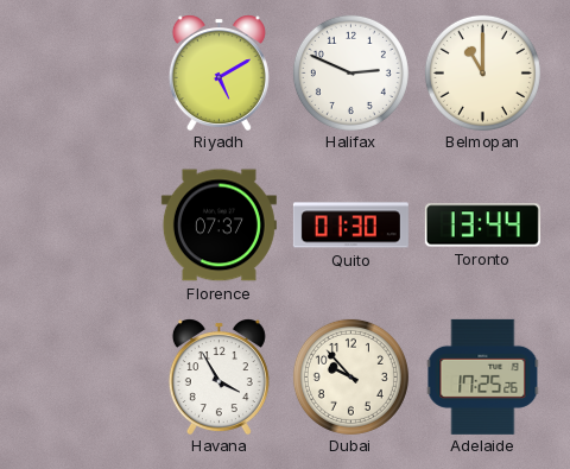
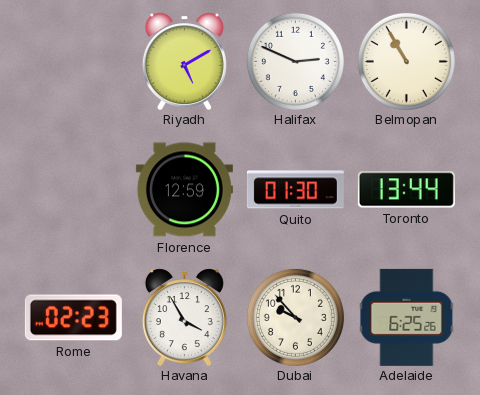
Belmopan: 11:00 -> 10:55 (406, 61)
Florence: 07:37 -> 12:59 (184, 190)
Rome: none -> 02:23 (73, 318)
Adelaide: 17:25 -> 6:25 (407, 317)
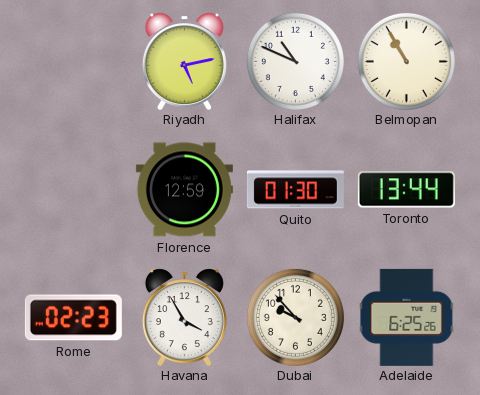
Riyadh: 5:10 -> 5:13 (184, 61)
Halifax: 2:49 -> 10:49 (295, 61)
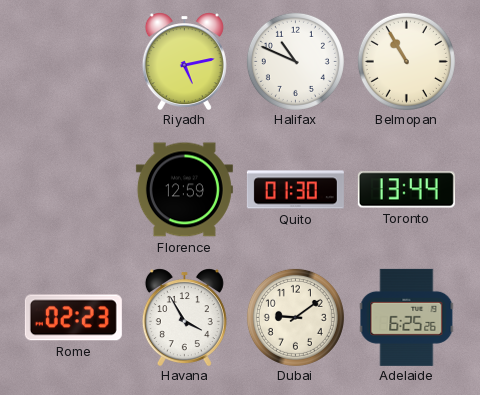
Dubai: 9:53 -> 9:09 (295, 317)
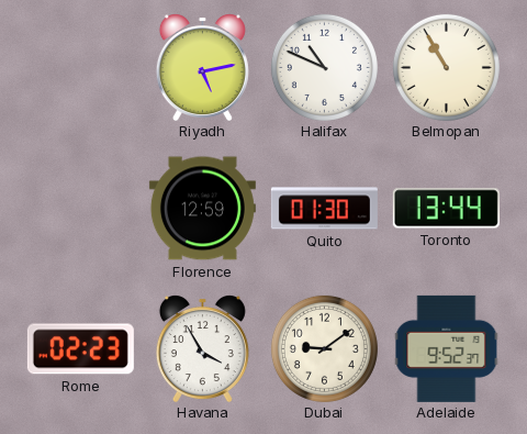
Adelaide: 6:25 -> 9:52 (447, 348)
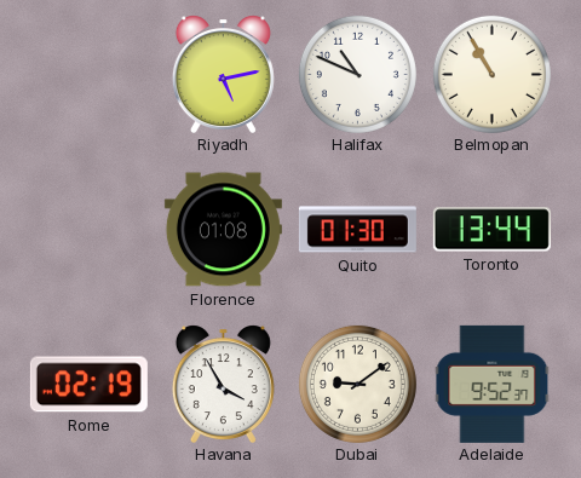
Florence: 12:59 -> 01:08 (223, 230)
Rome: 02:23 -> 02:19 (88, 385)
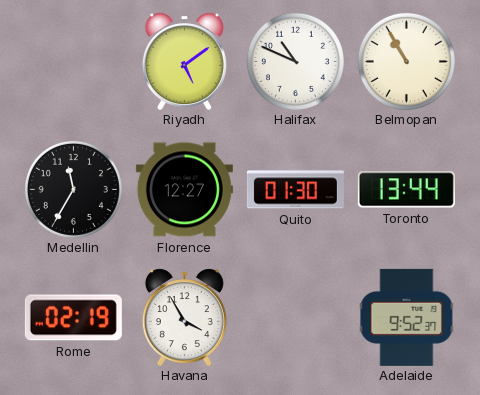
Riyadh: 5:13 -> 5:09 (184, 61)
Medellin: none -> 11:35 (73, 189)
Florence: 01:08 -> 12:27 (184, 190)
Dubai: 9:09 -> none (357, 384)
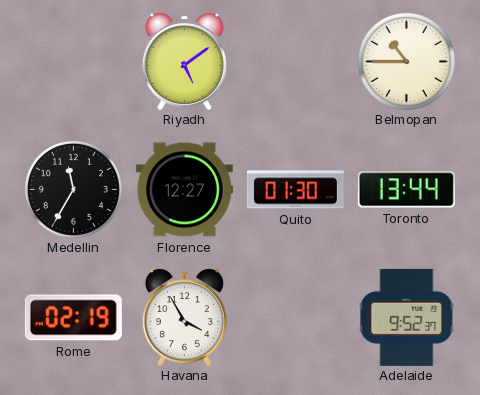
Halifax: 10:49 -> none (295, 61)
Belmopan: 10:55 -> 10:45 (406, 61)
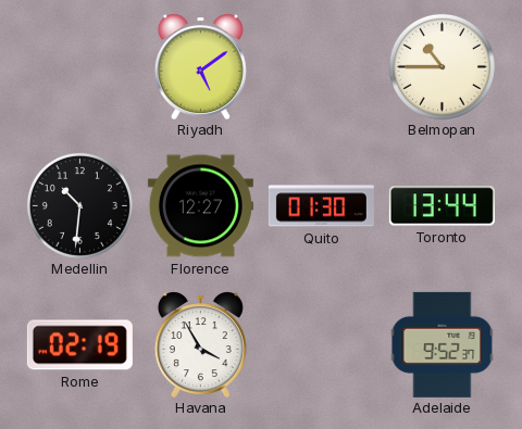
Medellin: 11:35 -> 10:31 (79, 205)
